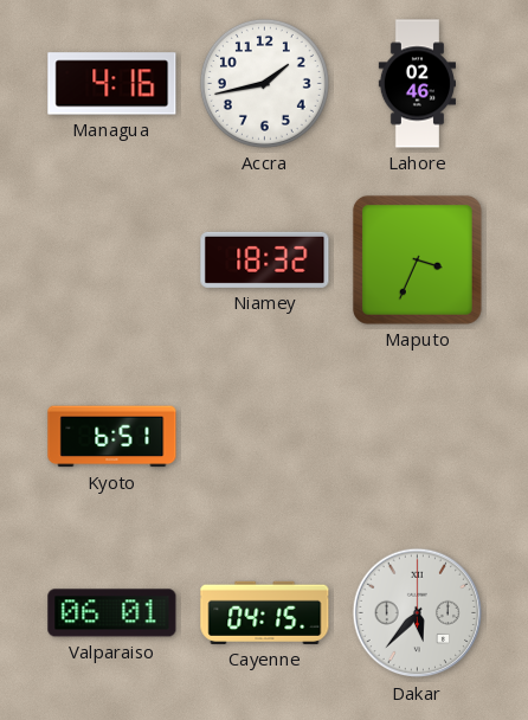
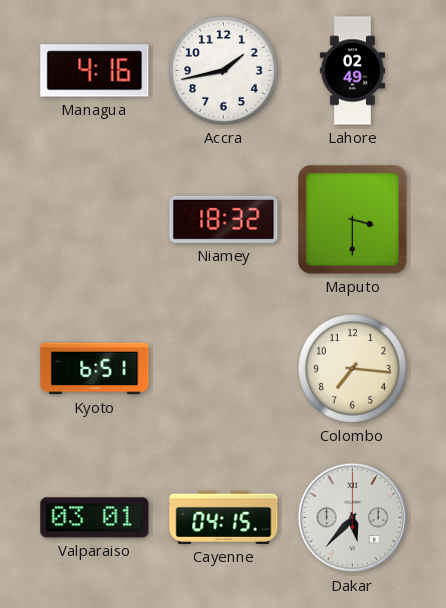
Lahore: 02:46 -> 02:49 (352, 71)
Maputo: 3:34 -> 3:30 (352, 219)
Colombo: none -> 7:16 (352, 368)
Valparaiso: 06:01 -> 03:01 (95, 518)
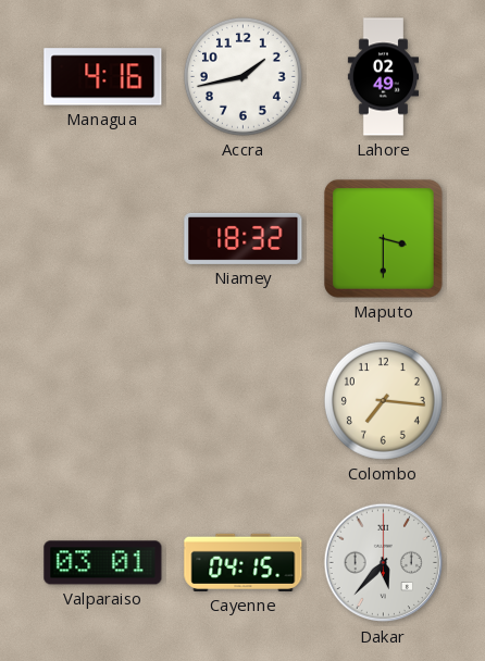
Kyoto: 6:51 -> none (95, 369)
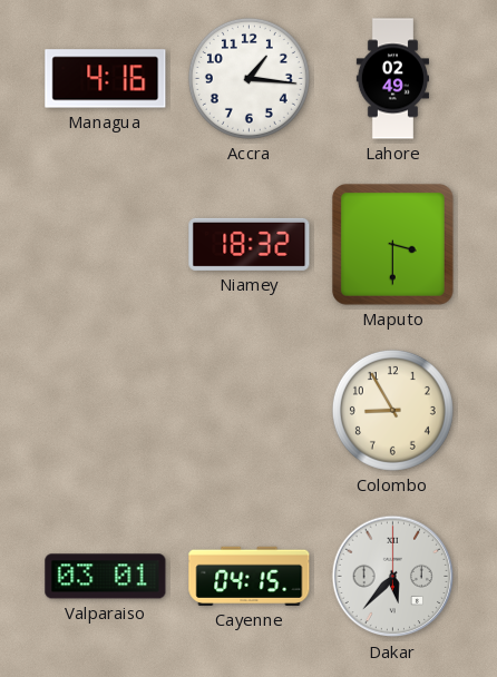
Accra: 1:43 -> 1:16 (248, 78)
Colombo: 7:16 -> 8:55 (392, 410)
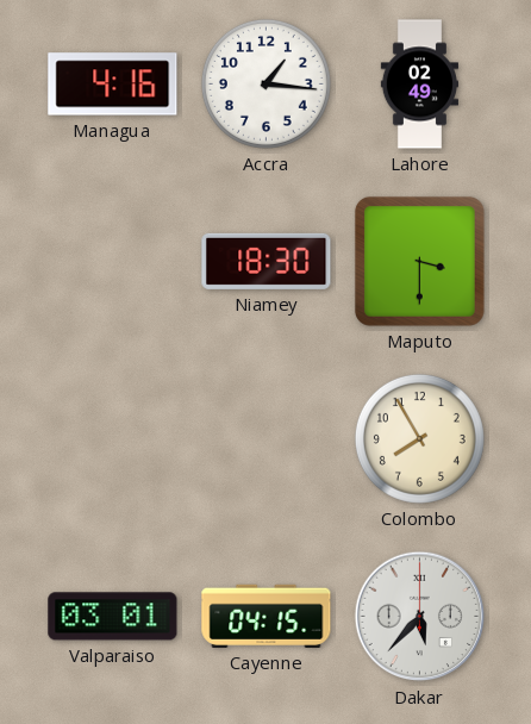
Niamey: 18:32 -> 18:30 (267, 261)
Colombo: 8:55 -> 7:55 (419, 438)
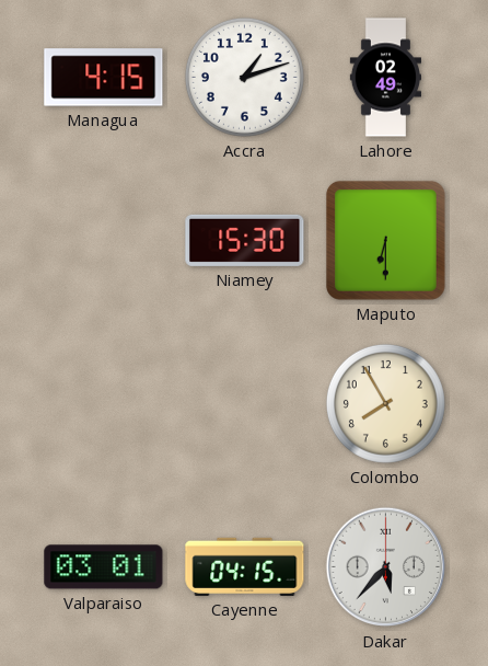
Managua: 4:16 -> 4:15 (104, 78)
Accra: 1:16 -> 1:12 (244, 77)
Niamey: 18:30 -> 15:30 (245, 240)
Maputo: 3:30 -> 6:30 (385, 240)
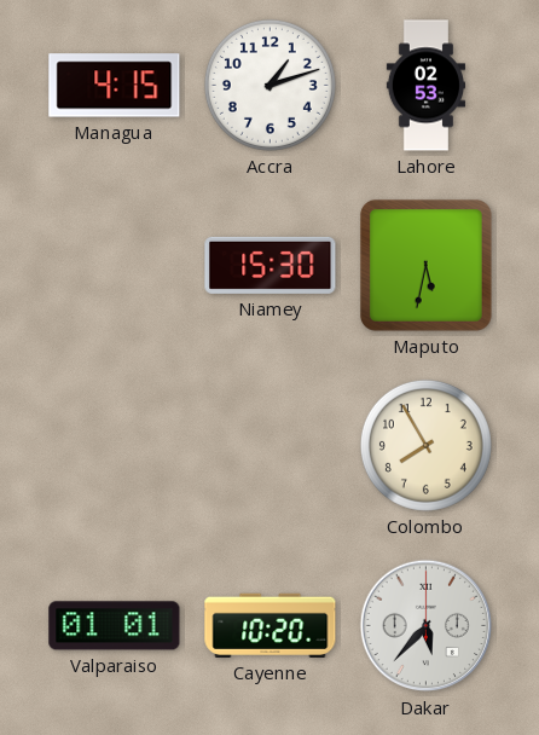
Lahore: 02:49 -> 02:53 (425, 86)
Maputo: 6:30 -> 5:32 (425, 265)
Valparaiso: 03:01 -> 01:01 (115, 626)
Cayenne: 04:15 -> 10:20 (271, 625)
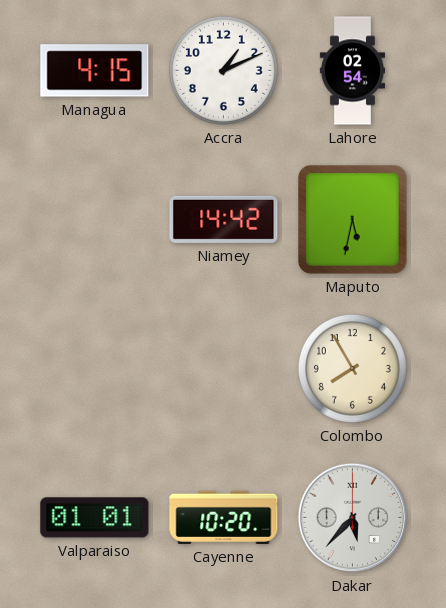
Accra: 1:12 -> 1:11 (223, 70)
Lahore: 02:53 -> 02:54 (352, 71)
Niamey: 15:30 -> 14:42 (224, 219)
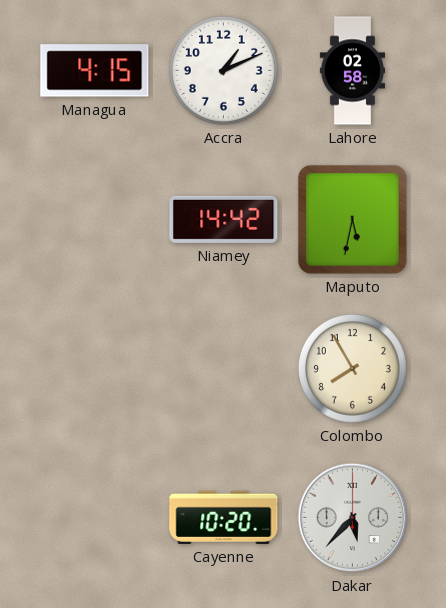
Lahore: 02:54 -> 02:58 (352, 71)
Valparaiso: 01:01 -> none (95, 518)
